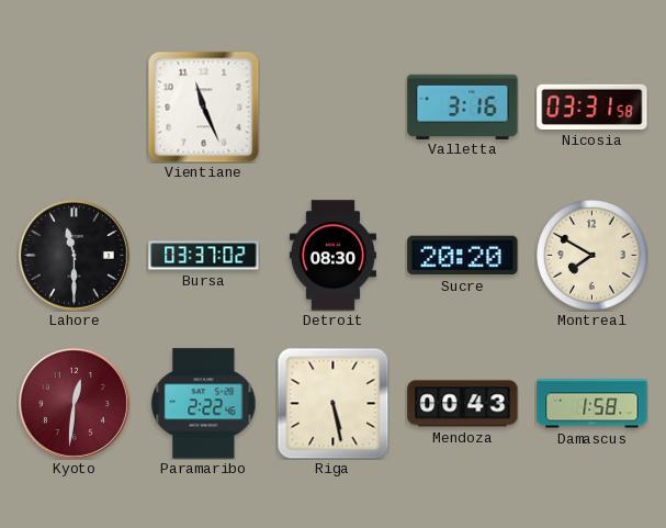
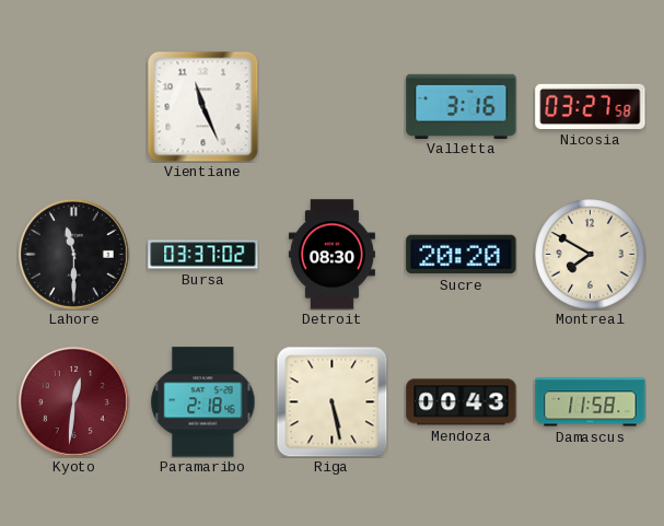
Nicosia: 03:31 -> 03:27 (591, 106)
Paramaribo: 2:22 -> 2:18 (203, 402)
Damascus: 1:58 -> 11:58 (591, 402)
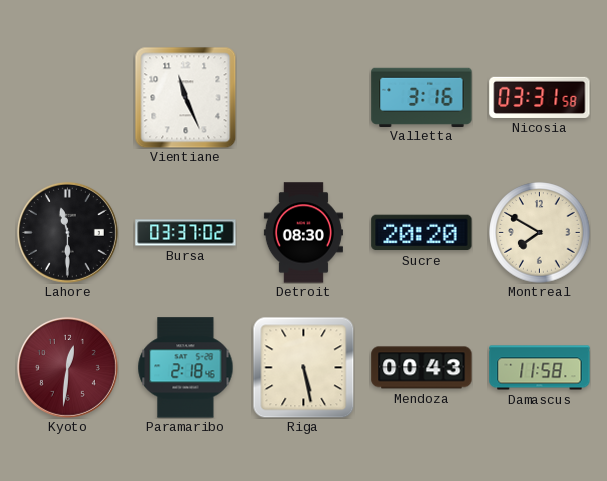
Nicosia: 03:27 -> 03:31 (540, 97)
